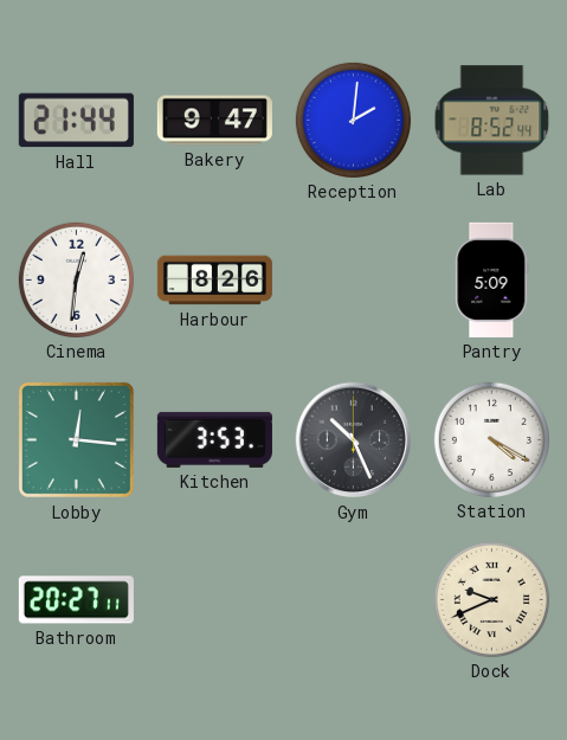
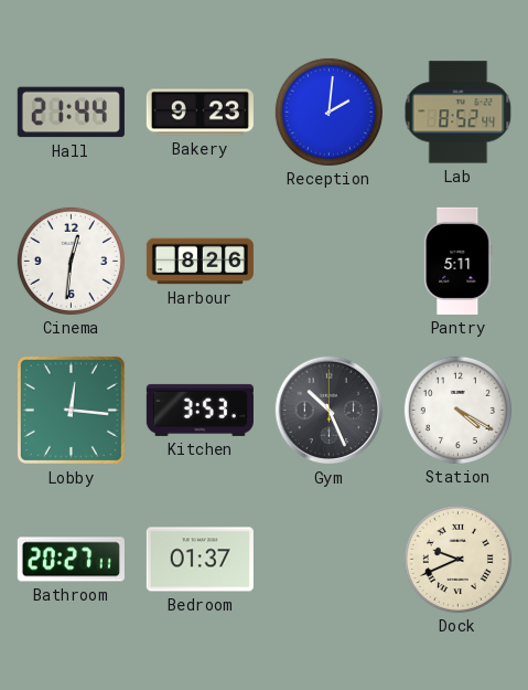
Bakery: 9:47 -> 9:23 (200, 113)
Pantry: 5:09 -> 5:11 (459, 261)
Bedroom: none -> 01:37 (200, 560)
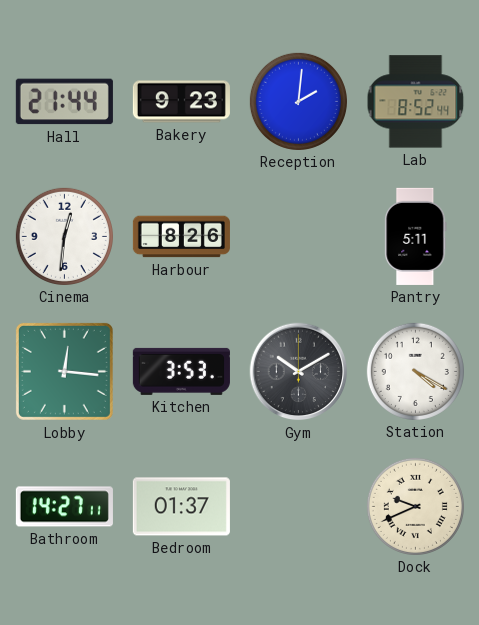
Gym: 10:26 -> 10:10 (299, 372)
Bathroom: 20:27 -> 14:27 (64, 507)
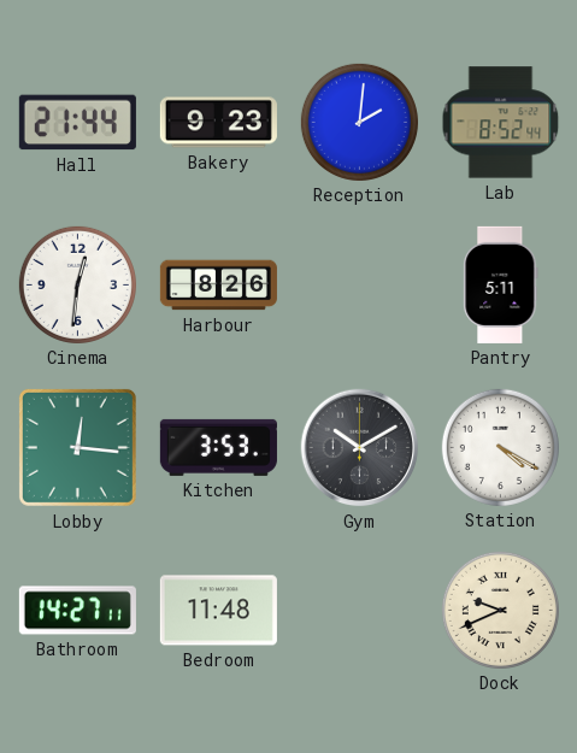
Bedroom: 01:37 -> 11:48 (218, 611)
